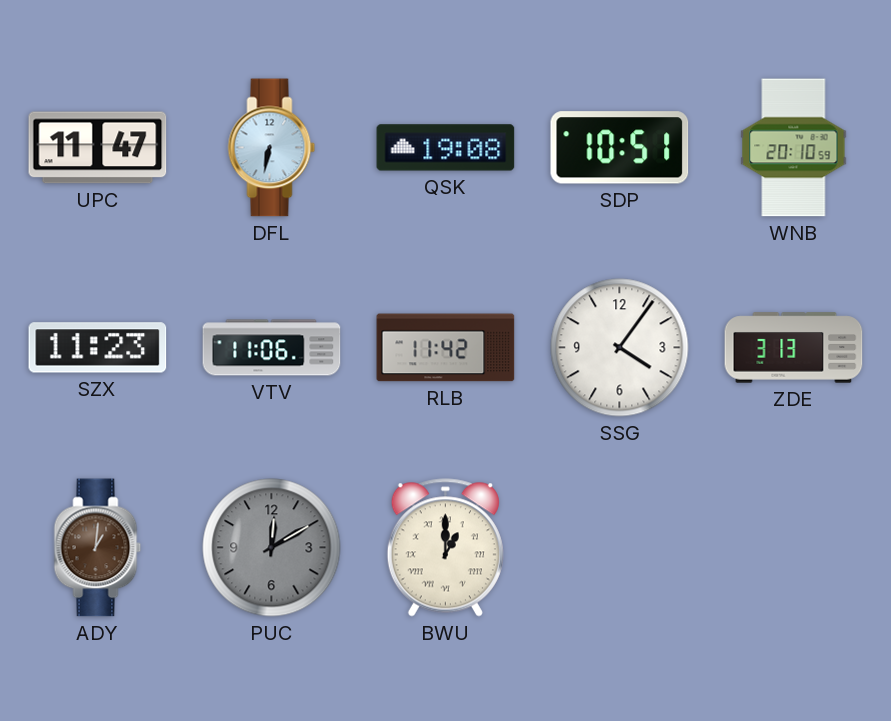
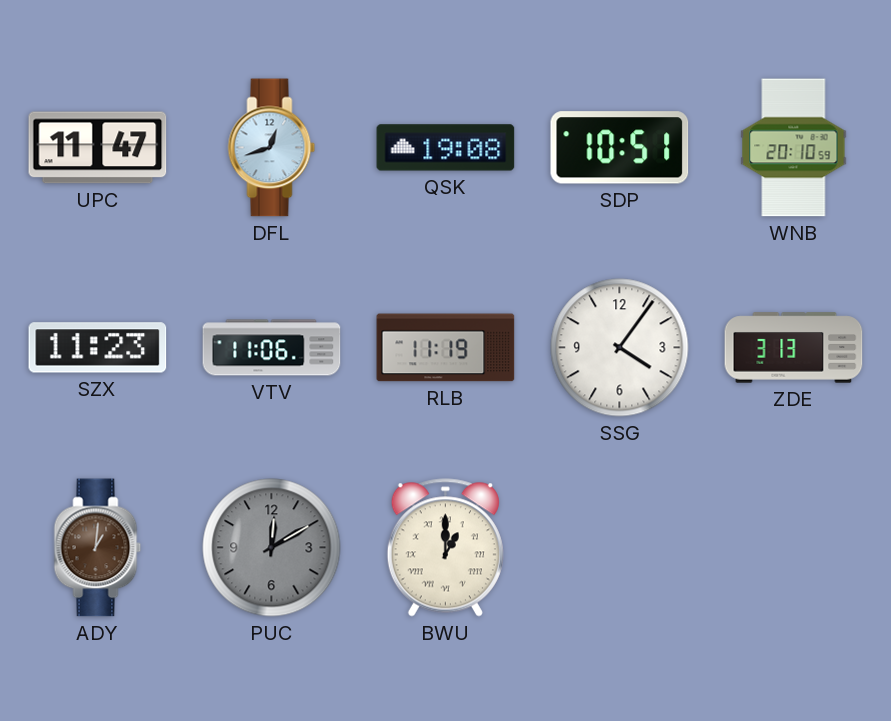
DFL: 6:32 -> 12:42 (272, 148)
RLB: 11:42 -> 11:19 (446, 348)
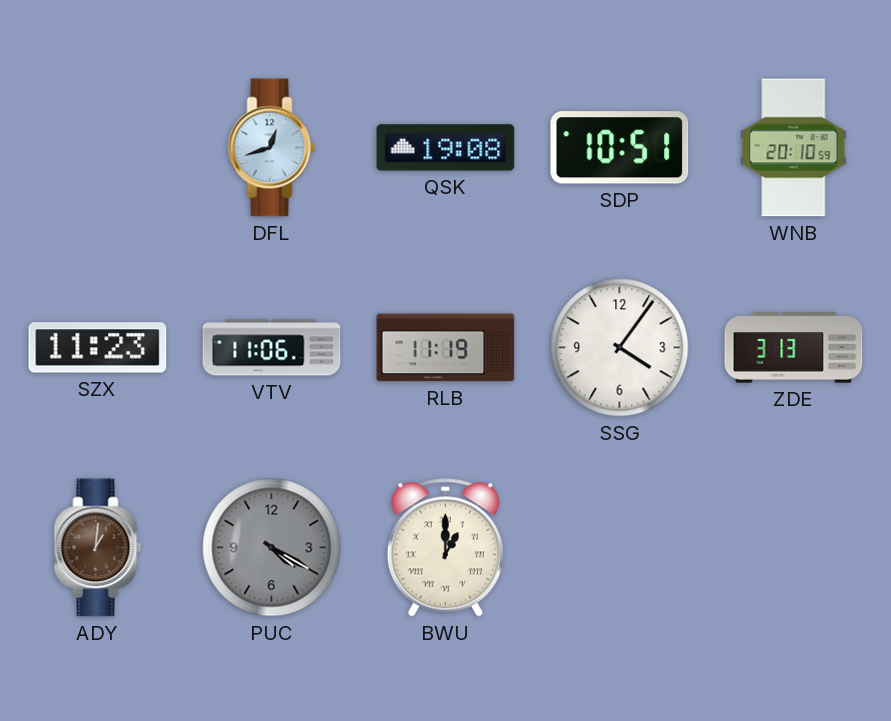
UPC: 11:47 -> none (98, 148)
PUC: 12:10 -> 4:20 (272, 548)
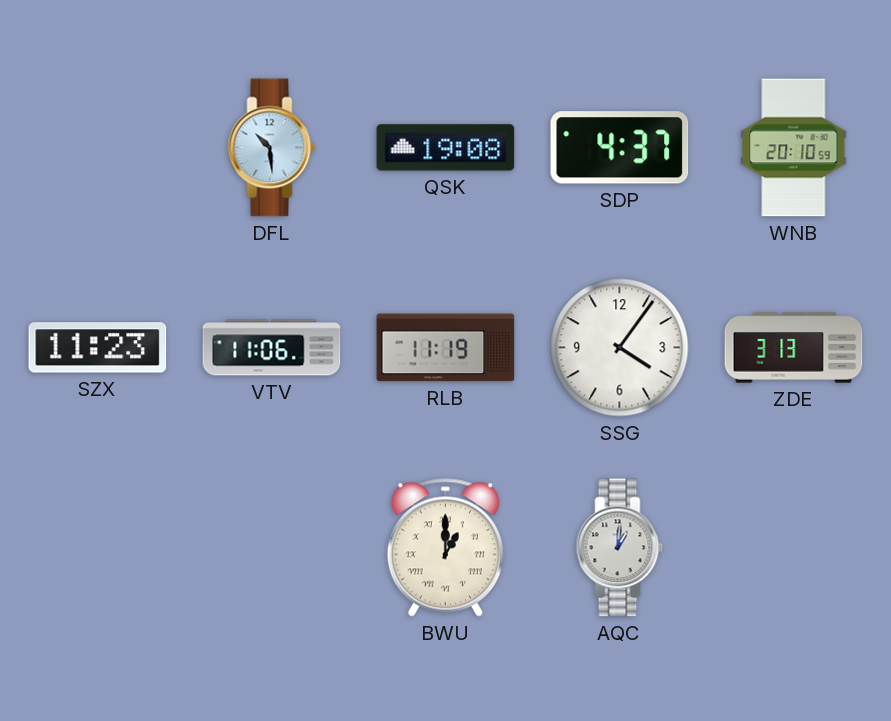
DFL: 12:42 -> 10:29 (272, 148)
SDP: 10:51 -> 4:37 (620, 148)
ADY: 1:01 -> none (98, 548)
PUC: 4:20 -> none (272, 548)
AQC: none -> 1:01 (620, 548)
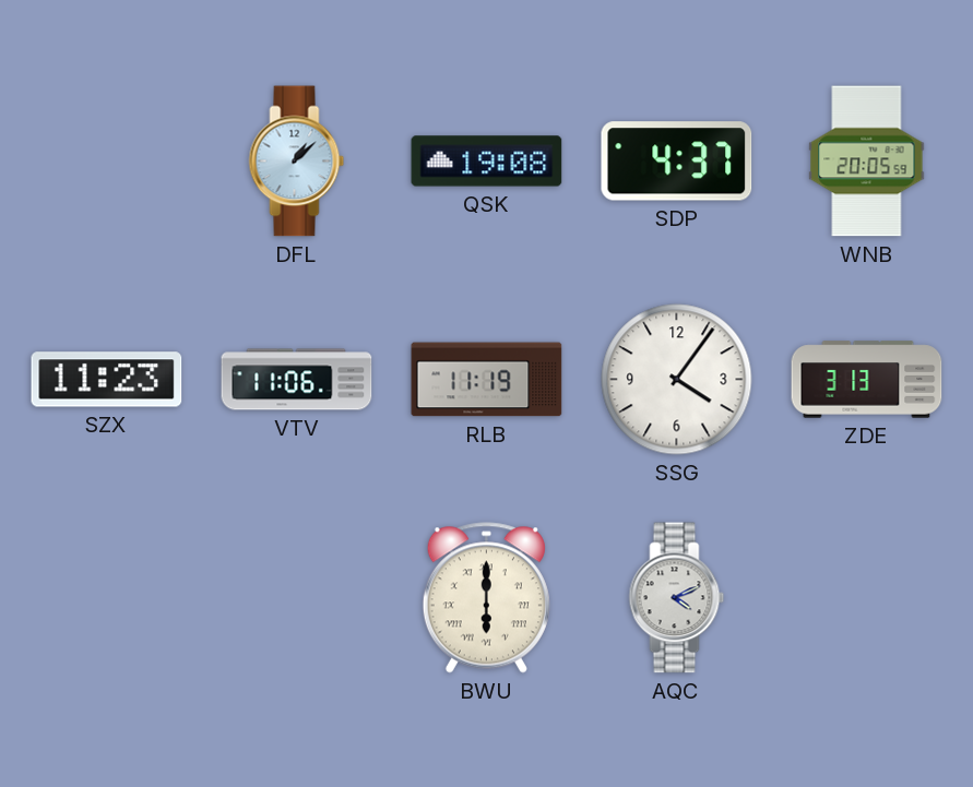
DFL: 10:29 -> 1:08 (297, 162)
WNB: 20:10 -> 20:05 (867, 162)
BWU: 1:00 -> 6:00 (486, 598)
AQC: 1:01 -> 4:11 (677, 598)
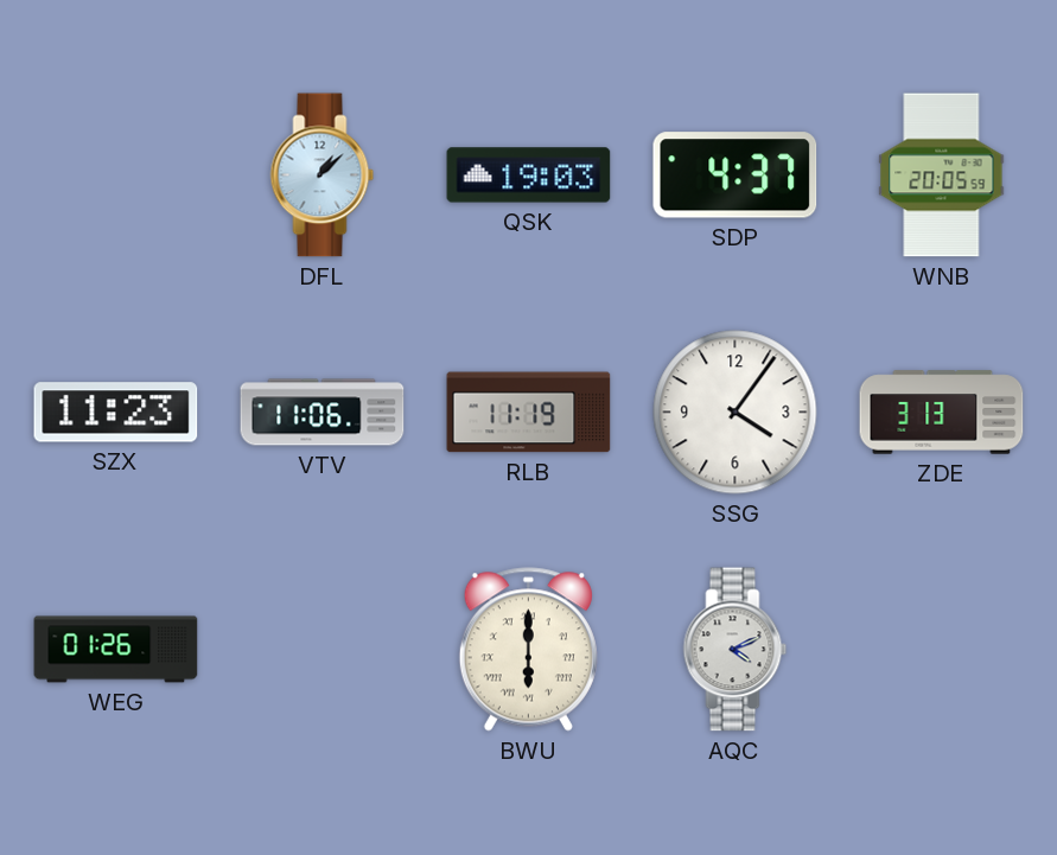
QSK: 19:08 -> 19:03 (529, 176)
WEG: none -> 01:26 (116, 650)
